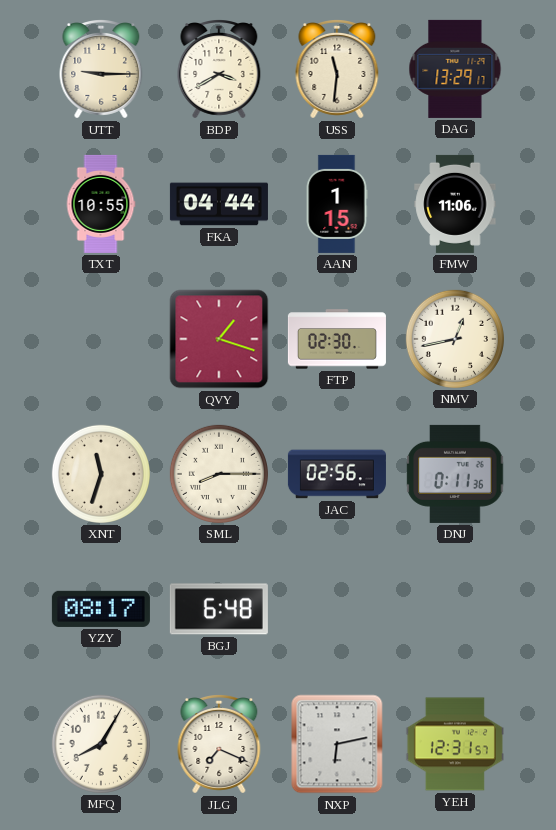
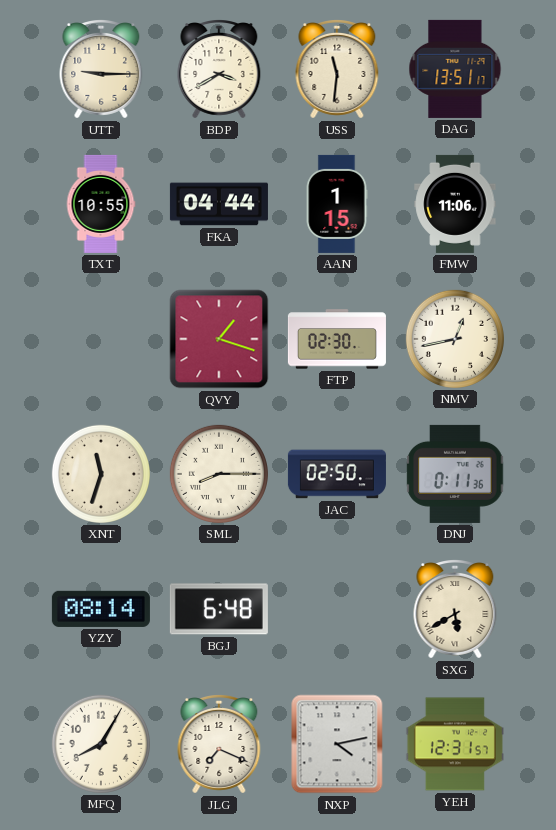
DAG: 13:29 -> 13:51 (455, 69)
JAC: 02:56 -> 02:50 (337, 474)
YZY: 08:17 -> 08:14 (101, 609)
SXG: none -> 5:40 (455, 610)
NXP: 6:13 -> 4:13 (337, 744)
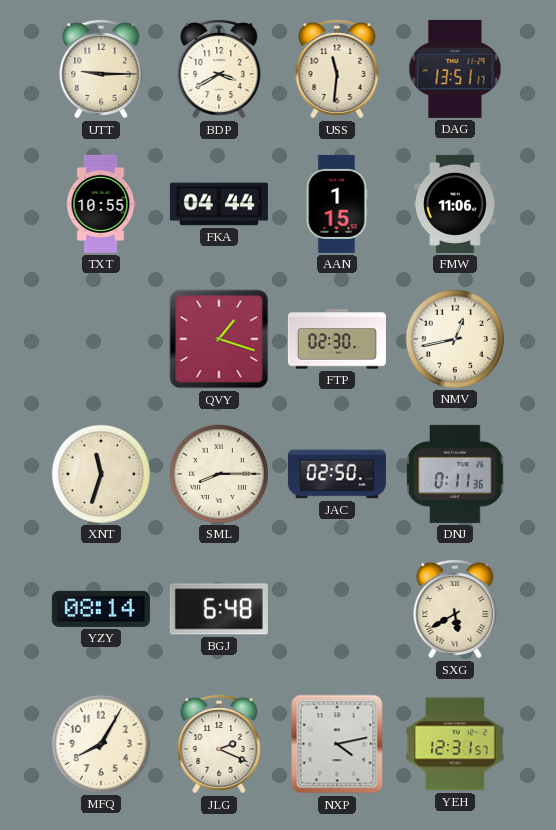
JLG: 7:19 -> 2:19 (219, 745)
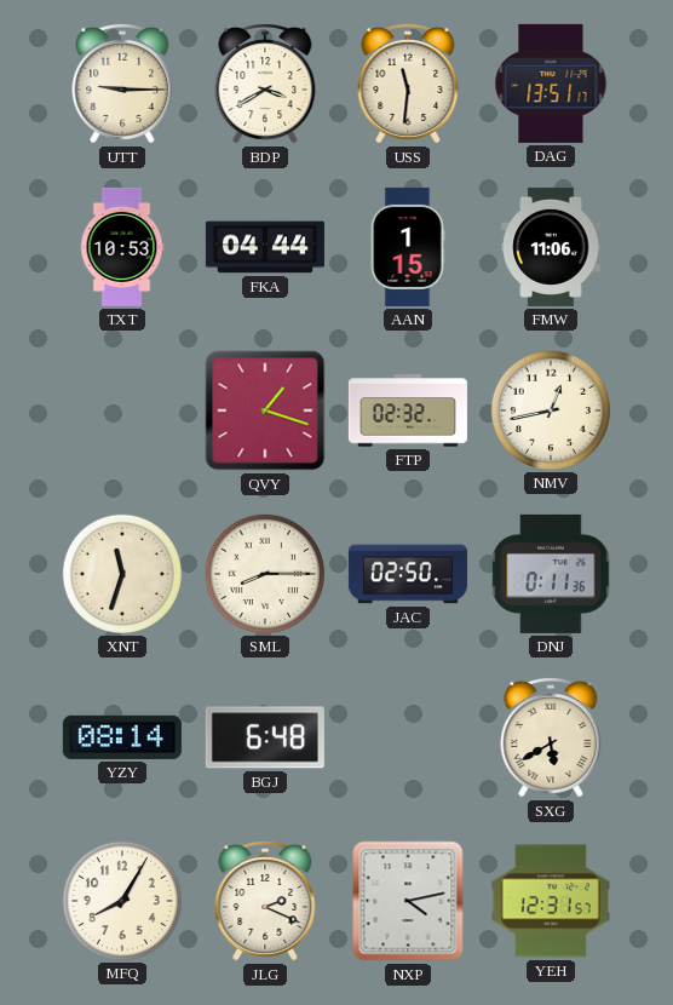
TXT: 10:55 -> 10:53 (122, 247)
FTP: 02:30 -> 02:32 (408, 410)
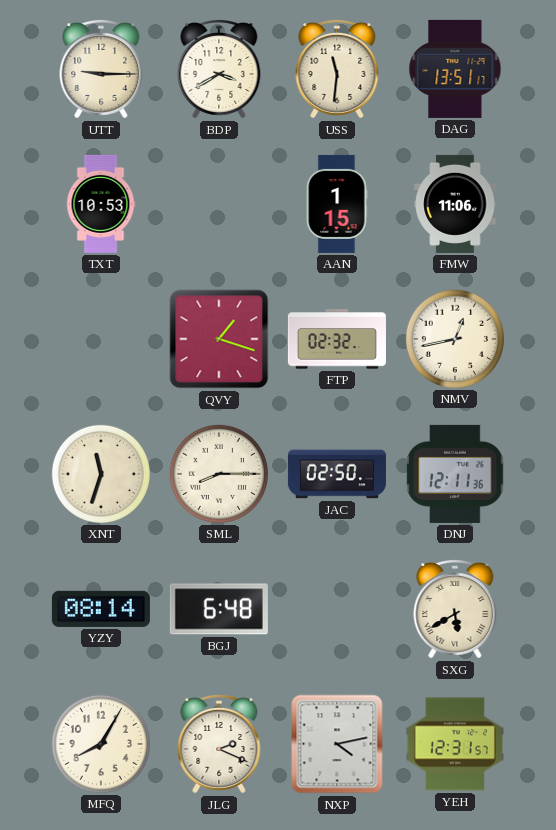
FKA: 04:44 -> none (265, 247)
DNJ: 0:11 -> 12:11 (455, 474)
